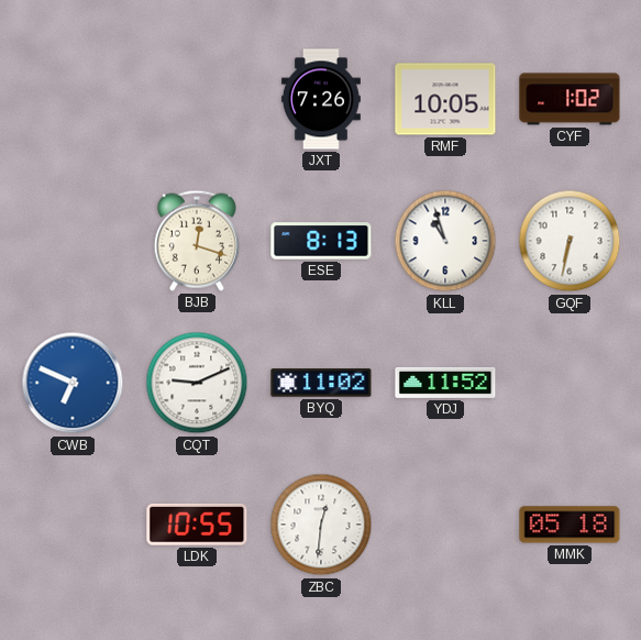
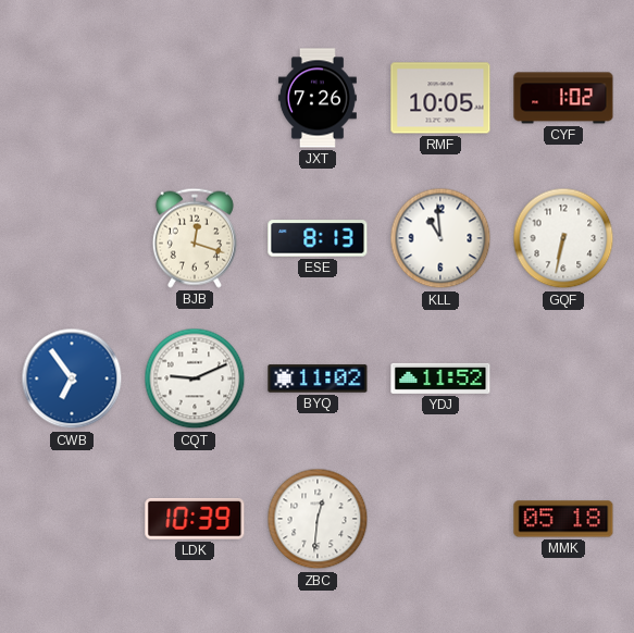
KLL: 10:57 -> 10:59 (440, 238)
CWB: 6:49 -> 6:54 (72, 378)
LDK: 10:55 -> 10:39 (195, 519)
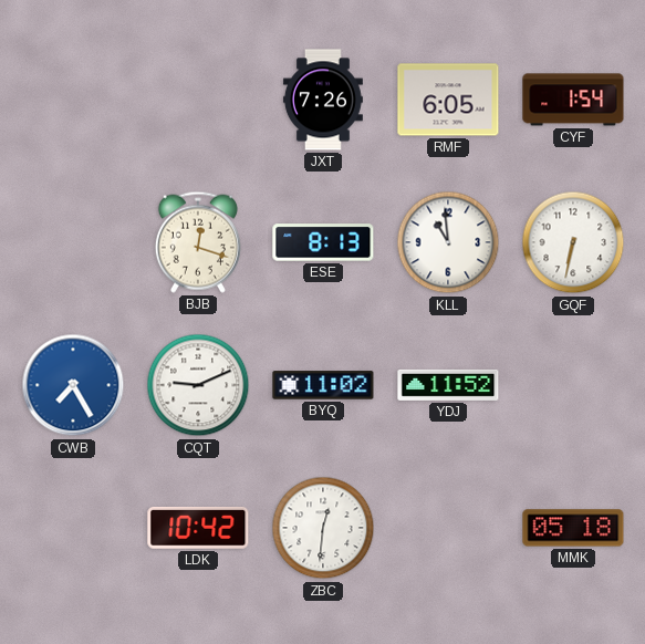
RMF: 10:05 -> 6:05 (448, 100)
CYF: 1:02 -> 1:54 (573, 100)
CWB: 6:54 -> 7:25 (73, 385)
LDK: 10:39 -> 10:42 (198, 528)
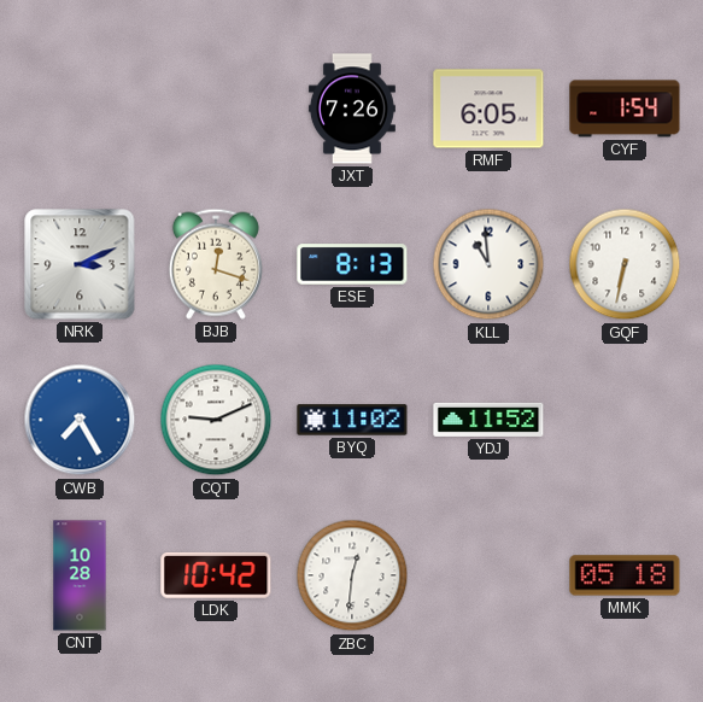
NRK: none -> 3:11 (80, 264)
CNT: none -> 10:28 (80, 575)
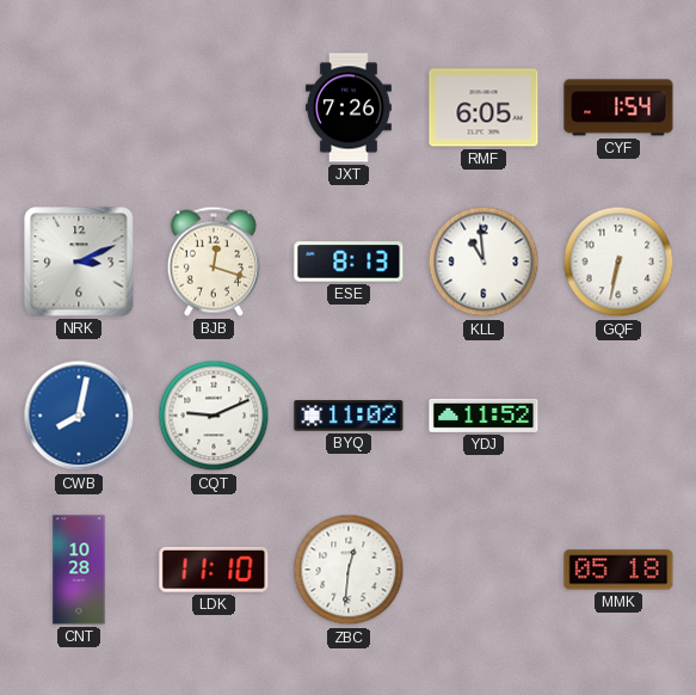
CWB: 7:25 -> 8:02 (79, 416)
LDK: 10:42 -> 11:10 (214, 570)
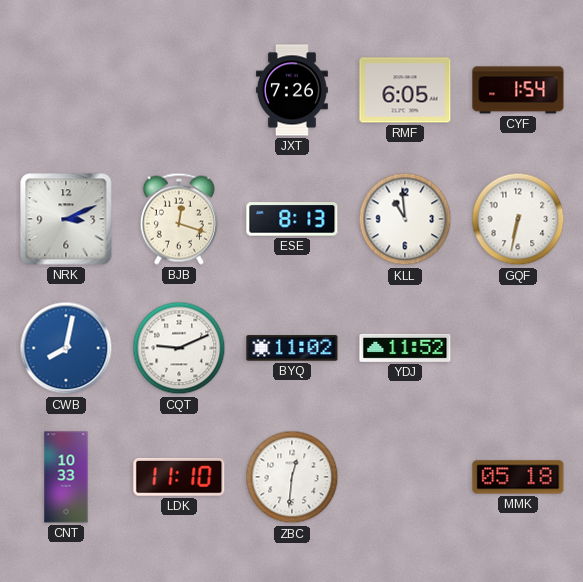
CNT: 10:28 -> 10:33 (66, 477)
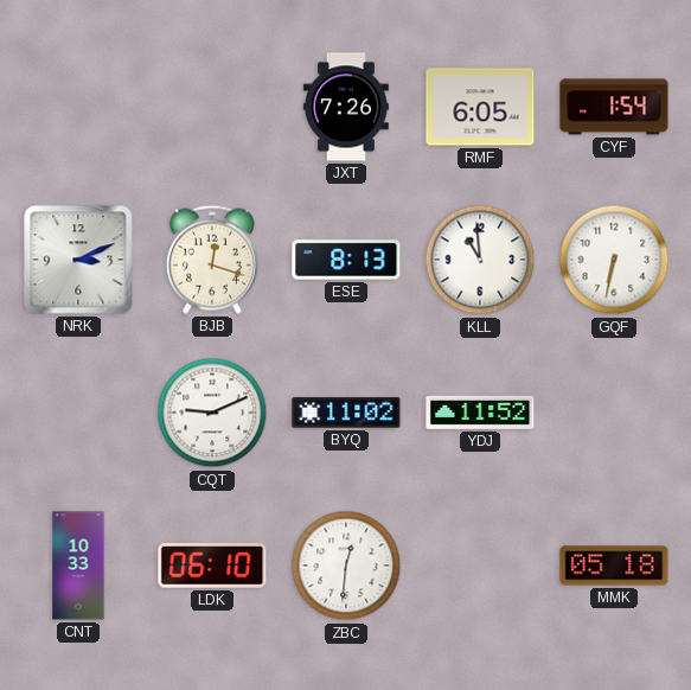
CWB: 8:02 -> none (66, 348)
LDK: 11:10 -> 06:10 (212, 566)
